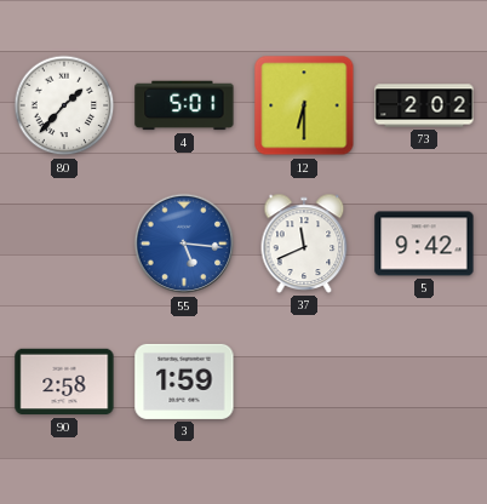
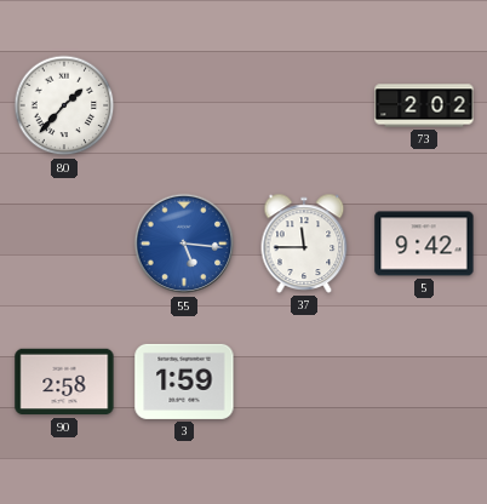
4: 5:01 -> none (184, 105)
12: 6:30 -> none (304, 105)
37: 11:41 -> 11:45 (304, 244)
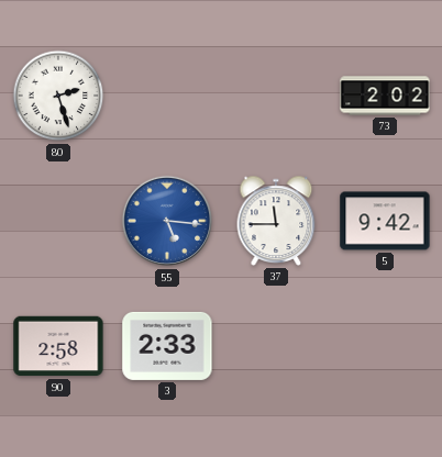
80: 1:37 -> 2:27 (58, 96)
3: 1:59 -> 2:33 (167, 346)
